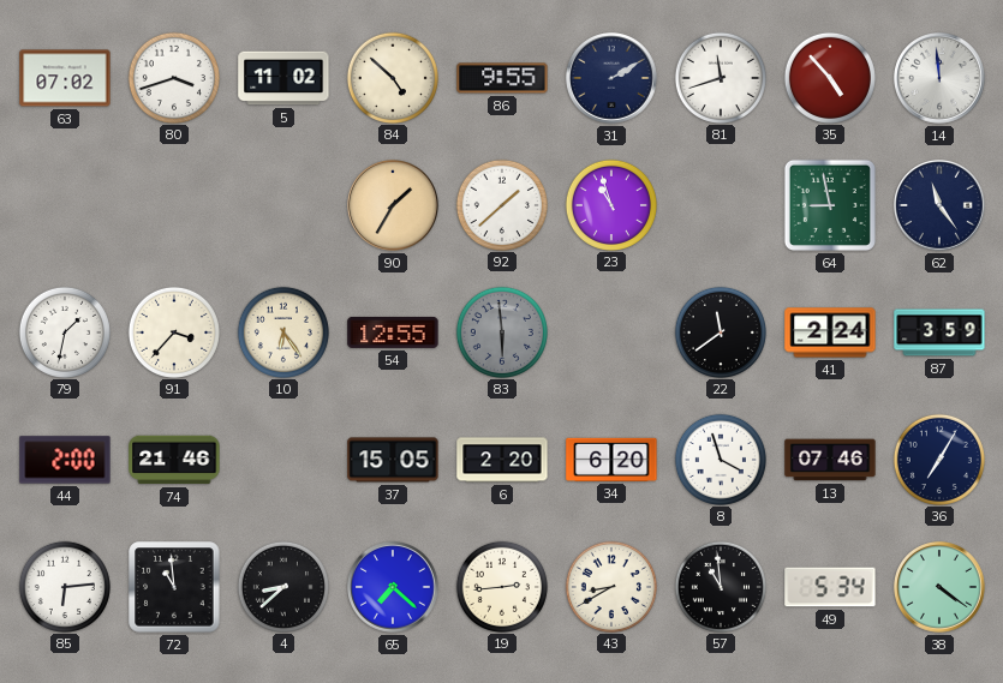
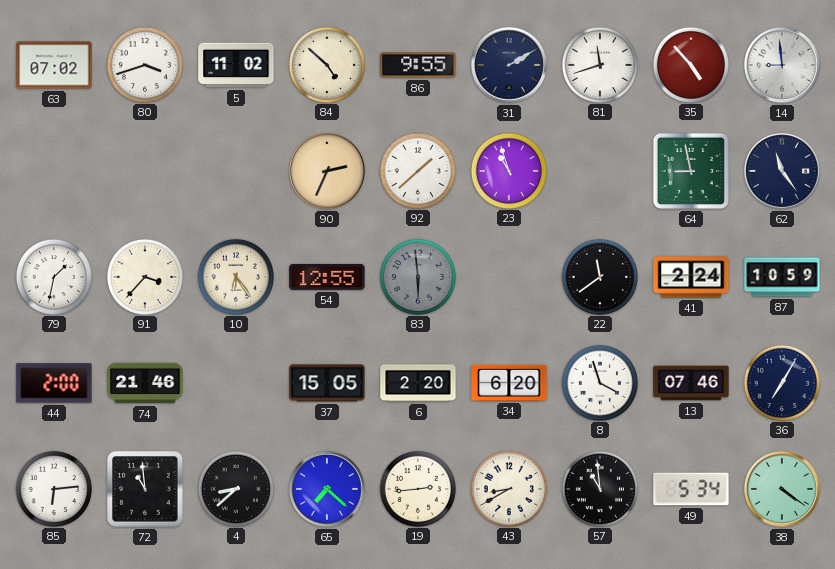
14: 11:59 -> 8:59 (783, 66)
90: 1:35 -> 2:34 (328, 172)
87: 3:59 -> 10:59 (782, 277)
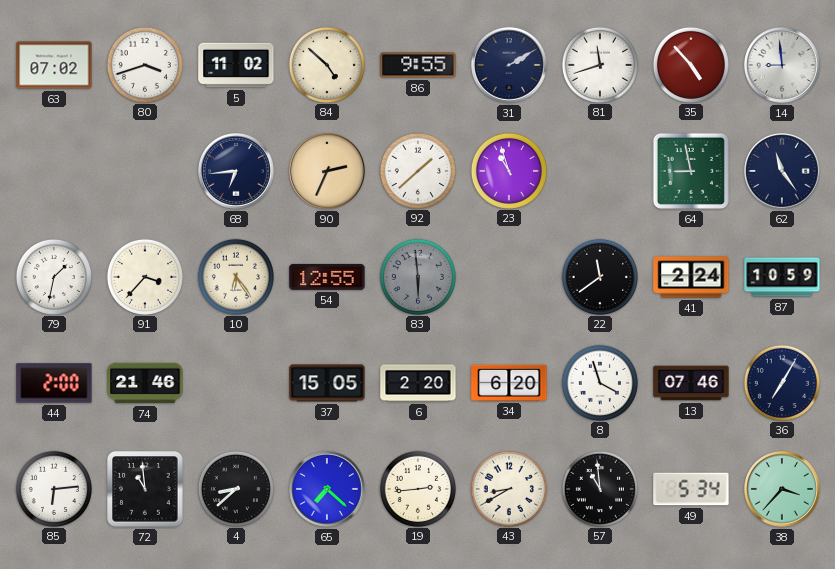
68: none -> 6:44 (237, 172)
38: 4:21 -> 3:37 (783, 490)
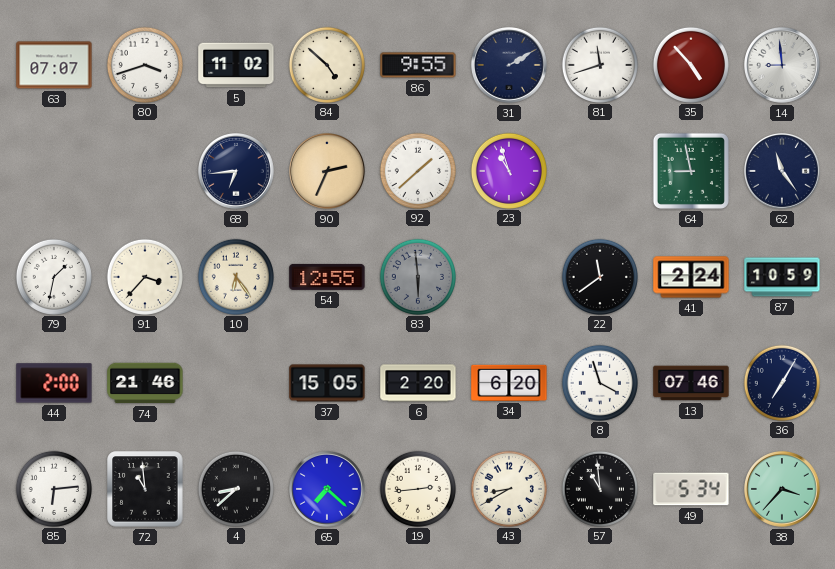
63: 07:02 -> 07:07 (54, 65)
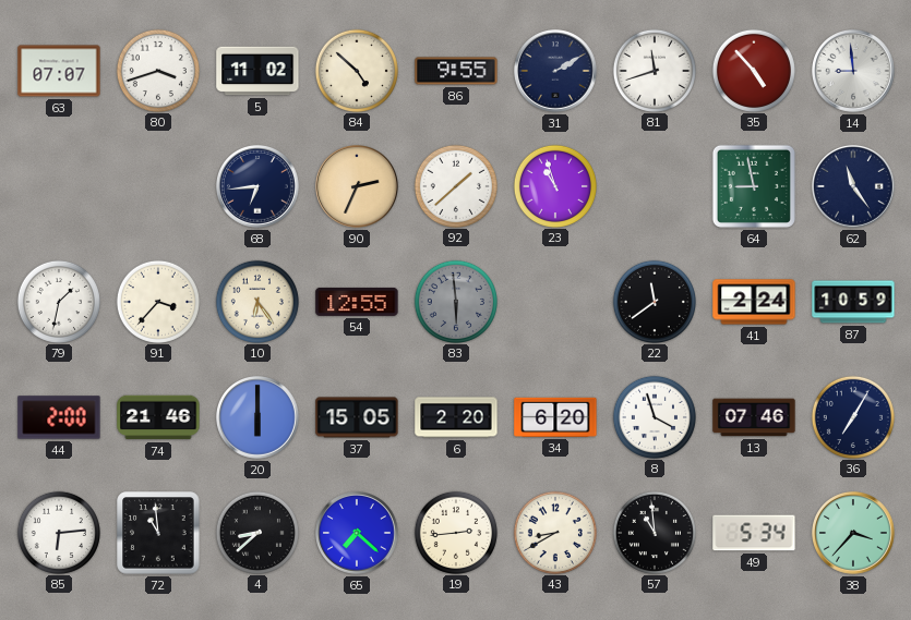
20: none -> 6:00 (259, 418)
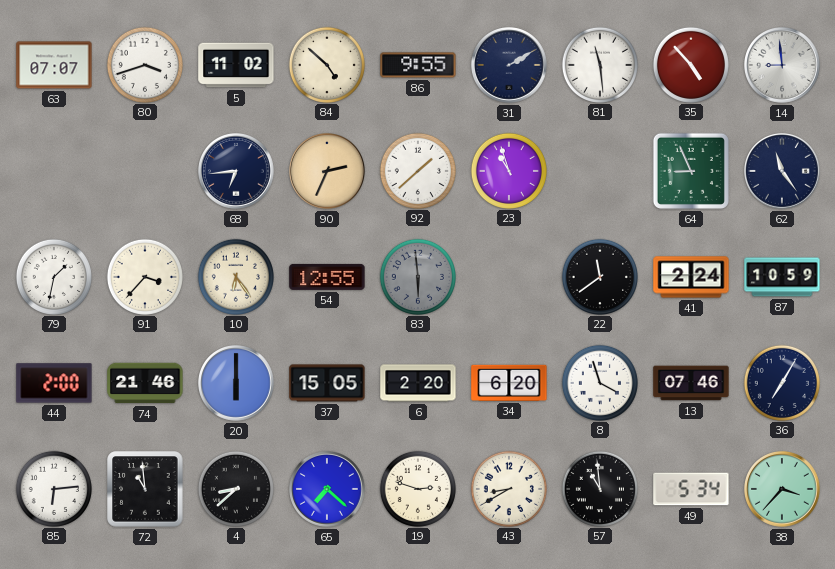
81: 11:42 -> 11:29 (599, 64)
64: 8:58 -> 8:56 (691, 171)
19: 2:44 -> 2:48 (417, 488)
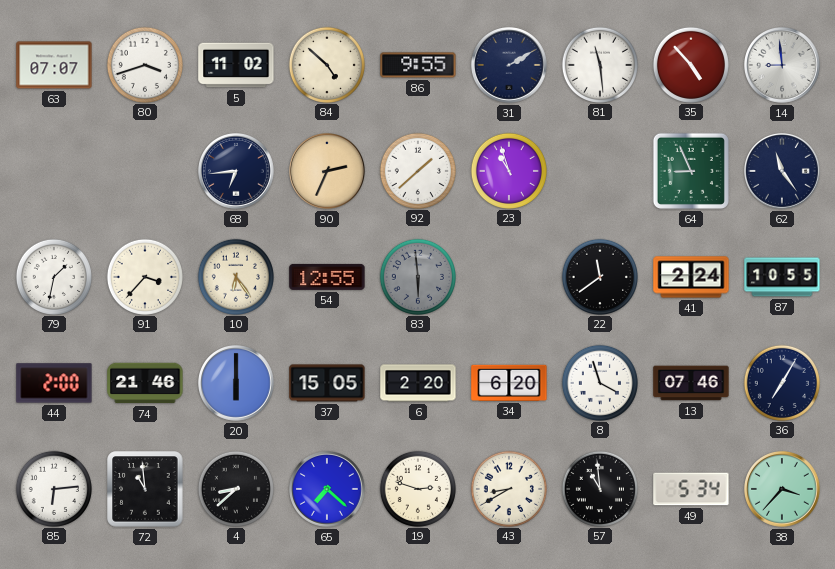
87: 10:59 -> 10:55 (782, 277)
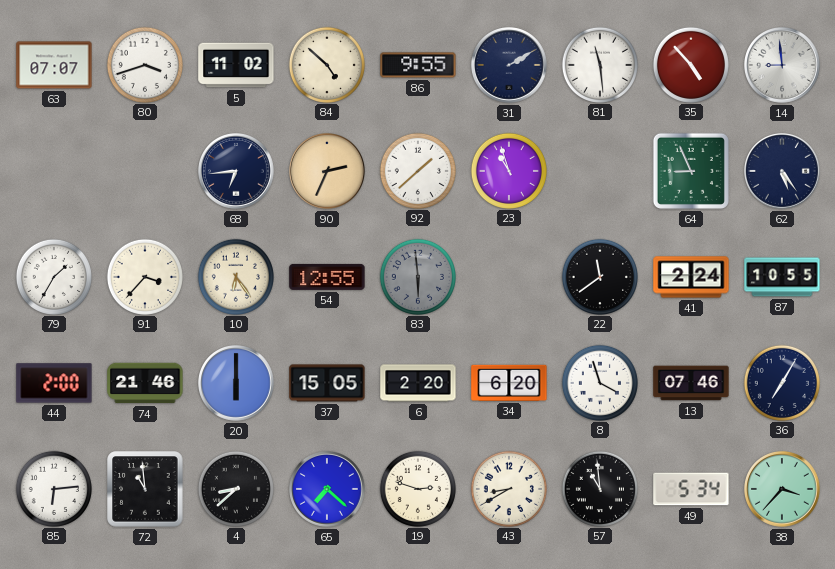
62: 11:24 -> 5:24 (783, 172)
79: 1:32 -> 1:35 (53, 276)
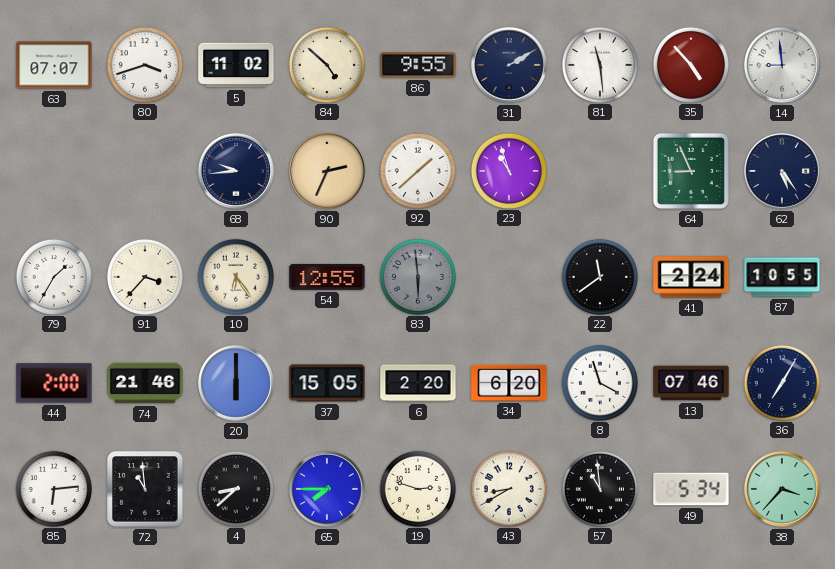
68: 6:44 -> 9:44 (237, 172)
65: 7:22 -> 7:45 (328, 490)
